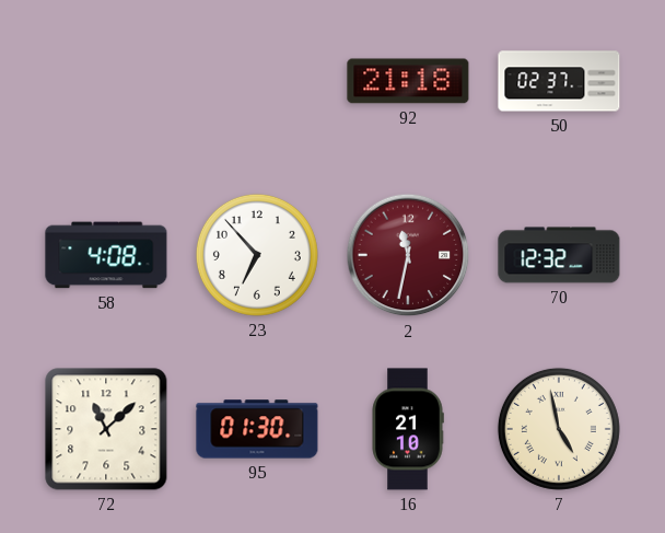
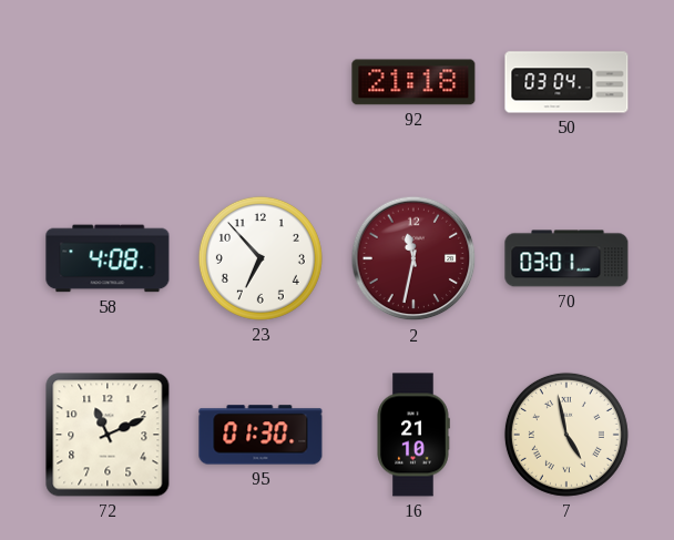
50: 02:37 -> 03:04 (566, 82)
70: 12:32 -> 03:01 (566, 258)
72: 11:08 -> 11:11 (108, 435)
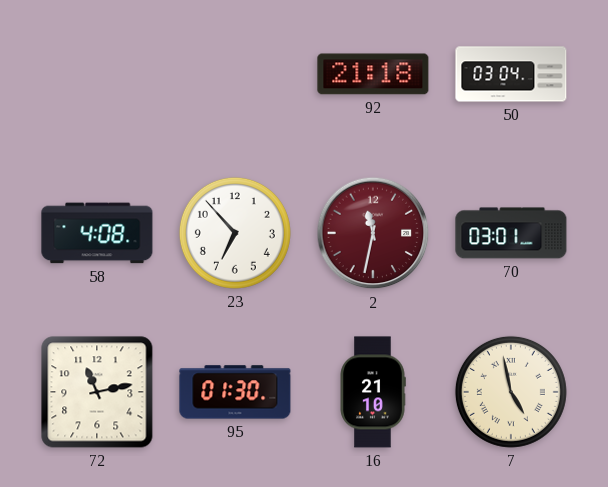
72: 11:11 -> 11:13 (97, 392)
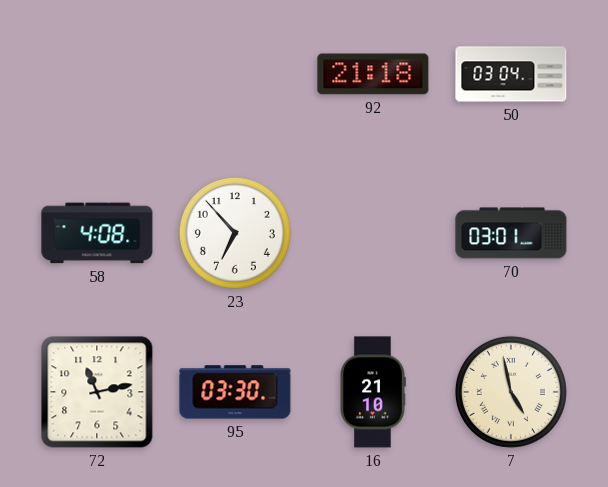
2: 11:32 -> none (373, 233)
95: 01:30 -> 03:30 (235, 392)
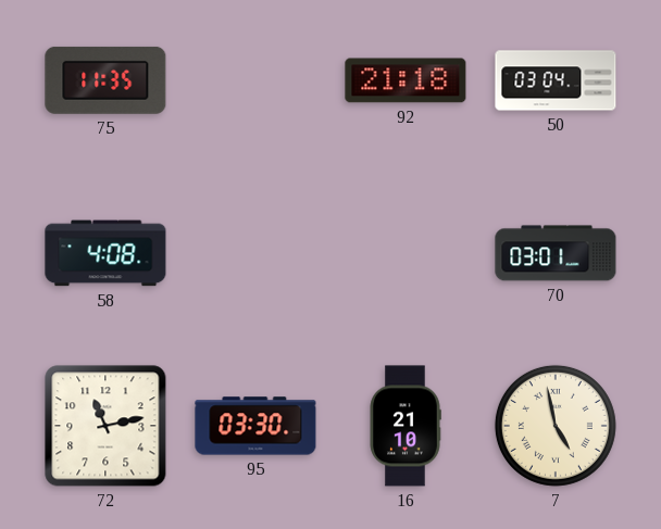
75: none -> 11:35 (105, 80)
23: 6:53 -> none (235, 233)
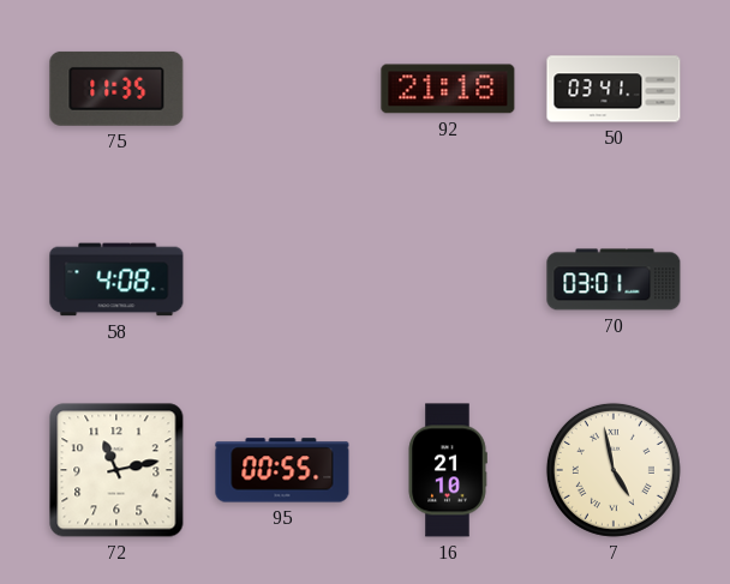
50: 03:04 -> 03:41 (614, 89)
95: 03:30 -> 00:55 (282, 470)
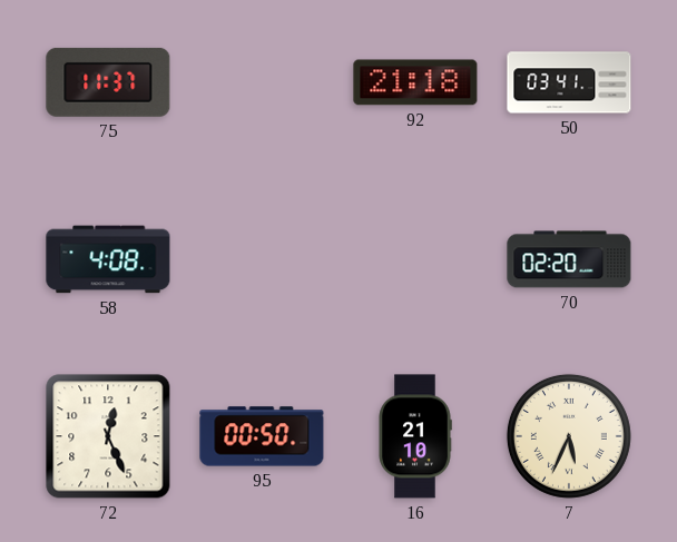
75: 11:35 -> 11:37 (108, 82)
70: 03:01 -> 02:20 (569, 259)
72: 11:13 -> 12:26 (108, 436)
95: 00:55 -> 00:50 (262, 436)
7: 4:58 -> 5:34 (569, 436)
